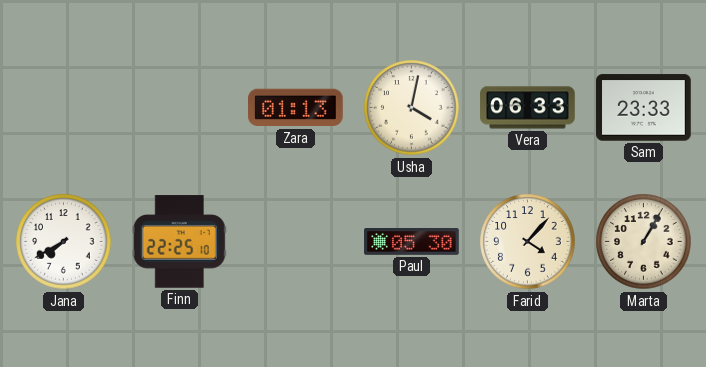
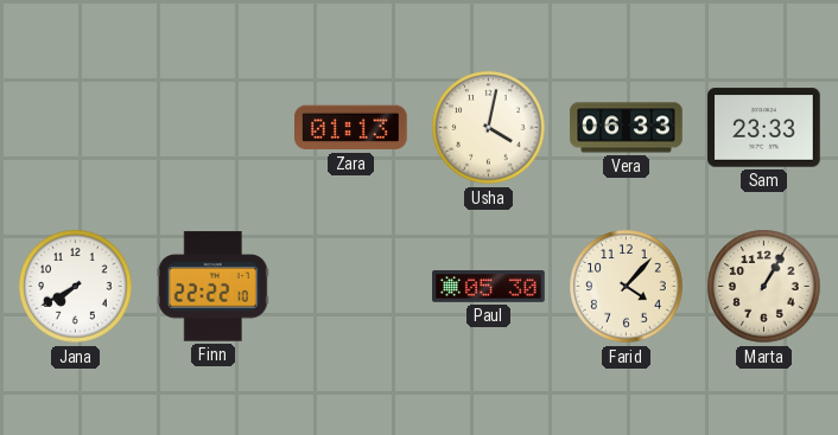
Finn: 22:25 -> 22:22 (212, 287)
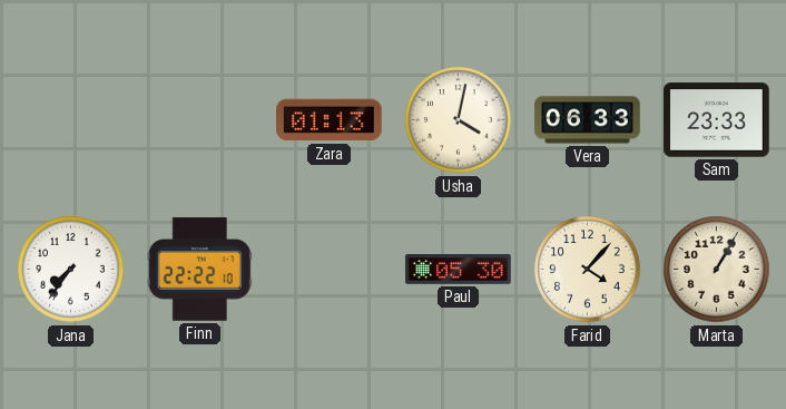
Jana: 7:40 -> 7:36 (71, 270)
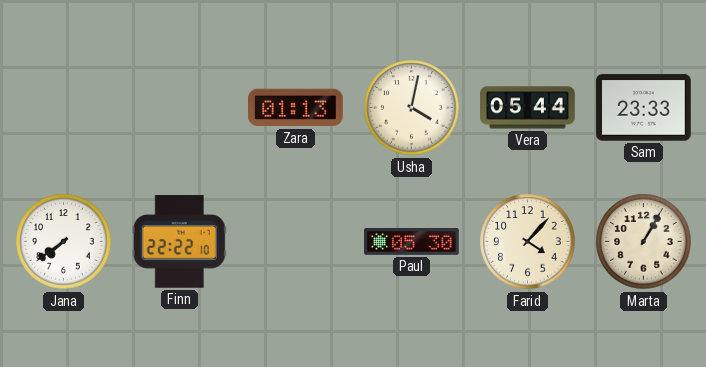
Vera: 06:33 -> 05:44 (528, 108)
Jana: 7:36 -> 7:39 (64, 242)
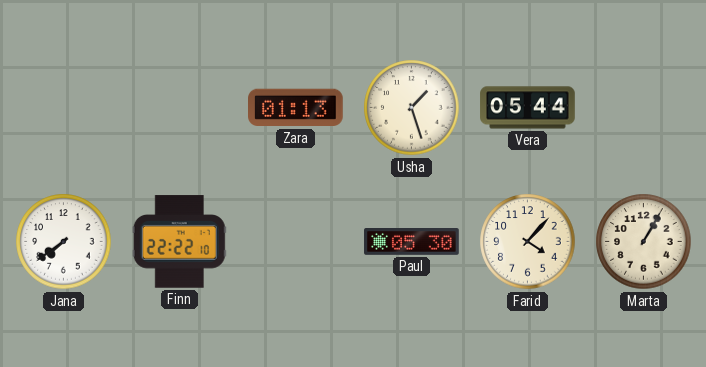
Usha: 4:02 -> 1:27 (412, 108)
Sam: 23:33 -> none (644, 108)
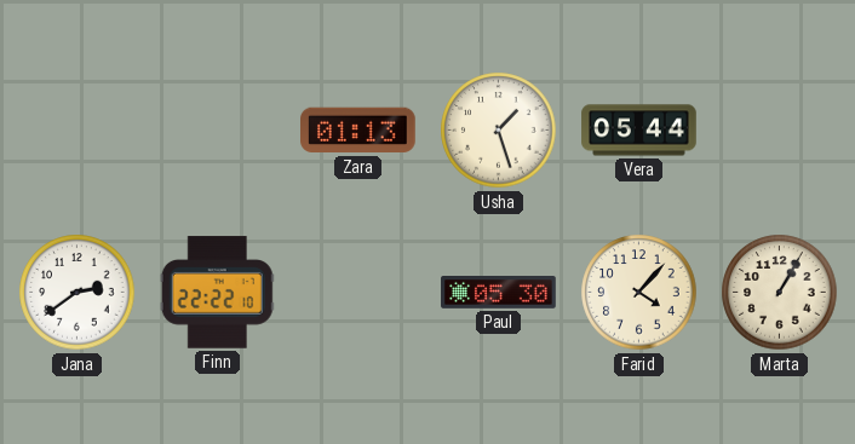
Jana: 7:39 -> 2:39 (78, 293)
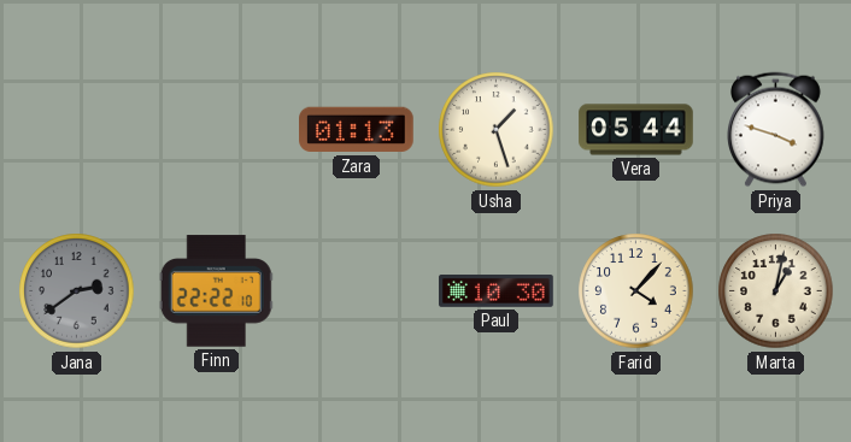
Priya: none -> 3:48 (776, 130)
Jana dial: white -> grey (77, 291)
Paul: 05:30 -> 10:30 (497, 291)
Marta: 1:05 -> 1:02 (776, 291)
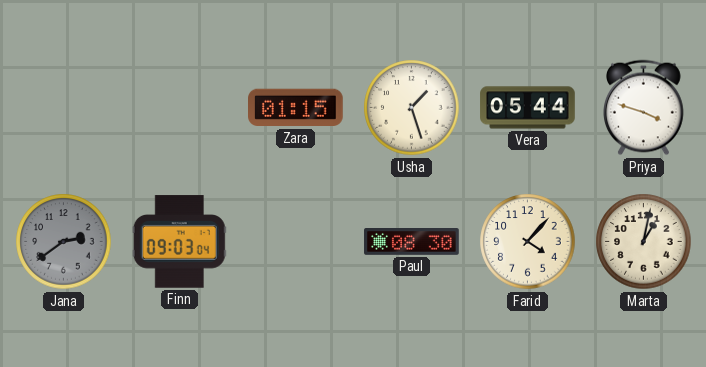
Zara: 01:13 -> 01:15 (296, 108)
Finn: 22:22 -> 09:03 (179, 242)
Paul: 10:30 -> 08:30 (412, 242)
